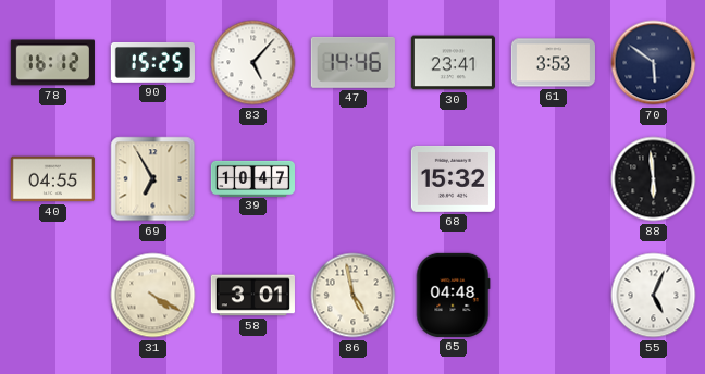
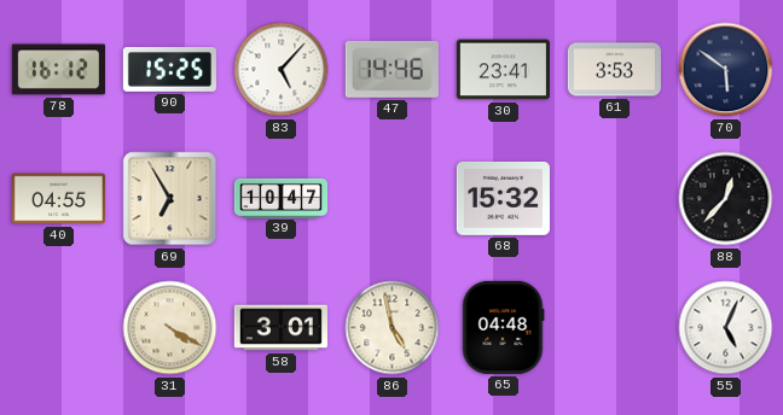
88: 5:59 -> 12:37 (726, 199)
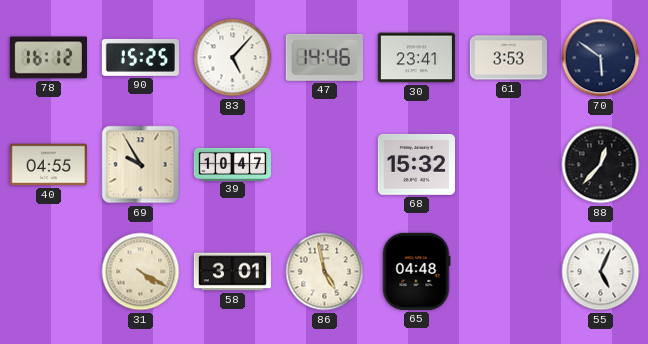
69: 6:55 -> 9:55 (141, 165)
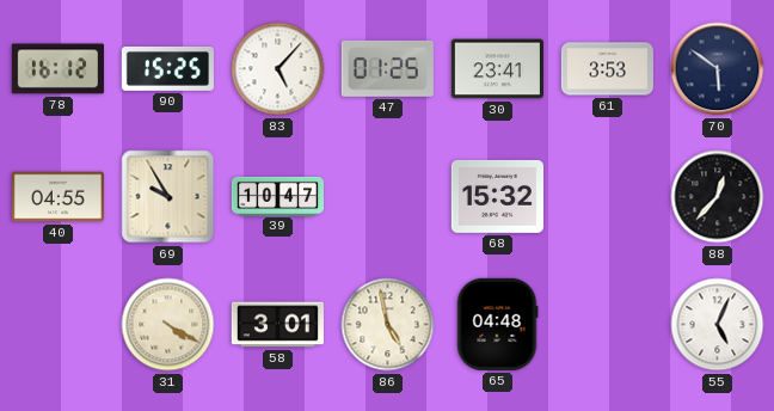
47: 14:46 -> 01:25 (387, 68)
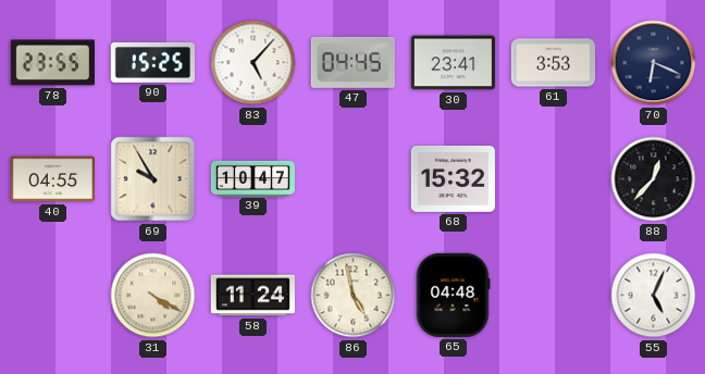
78: 16:12 -> 23:55 (52, 63)
47: 01:25 -> 04:45 (352, 62)
70: 5:51 -> 6:19 (654, 63)
58: 3:01 -> 11:24 (252, 296)
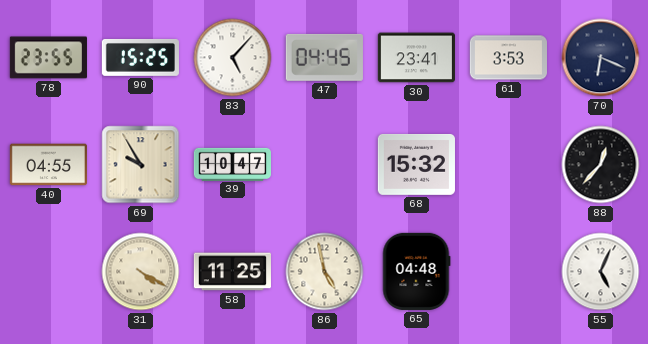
58: 11:24 -> 11:25 (232, 272)
